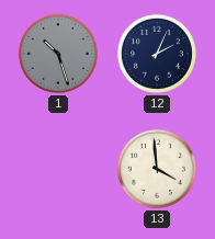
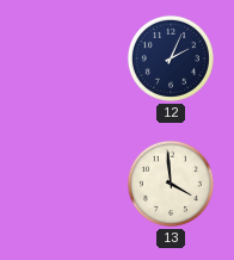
1: 10:27 -> none (58, 54)
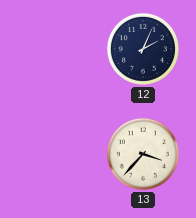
13: 3:59 -> 3:37 (143, 154)
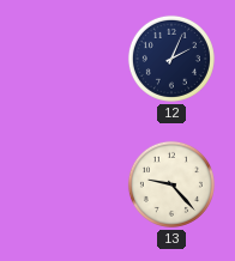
13: 3:37 -> 9:23 (171, 184)
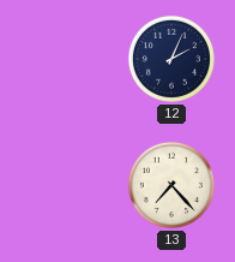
13: 9:23 -> 7:23 (171, 185)
